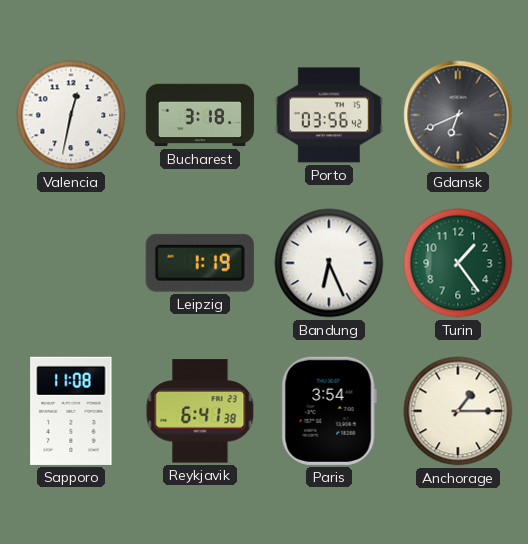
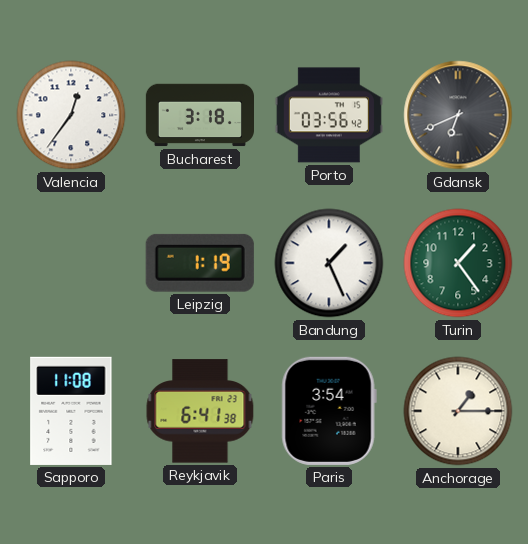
Valencia: 12:32 -> 12:36 (71, 115)
Bandung: 6:26 -> 1:26 (329, 263)
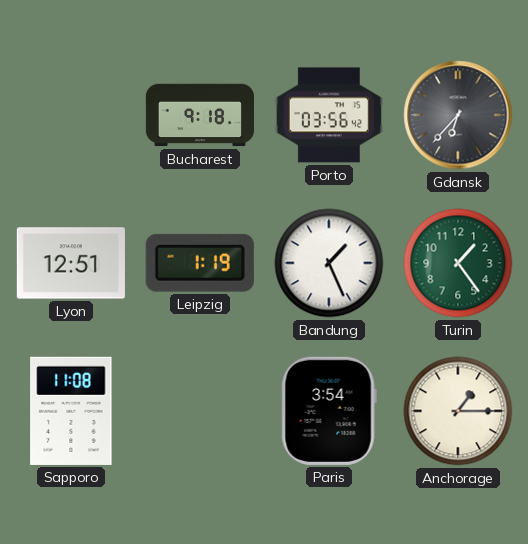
Valencia: 12:36 -> none (71, 115)
Bucharest: 3:18 -> 9:18 (199, 115)
Gdansk: 6:41 -> 6:37 (458, 115)
Lyon: none -> 12:51 (71, 263)
Reykjavik: 6:41 -> none (200, 411)
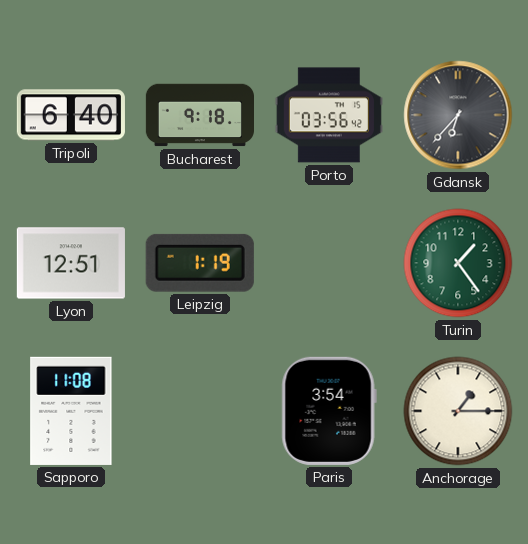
Tripoli: none -> 6:40 (71, 115)
Bandung: 1:26 -> none (329, 263)
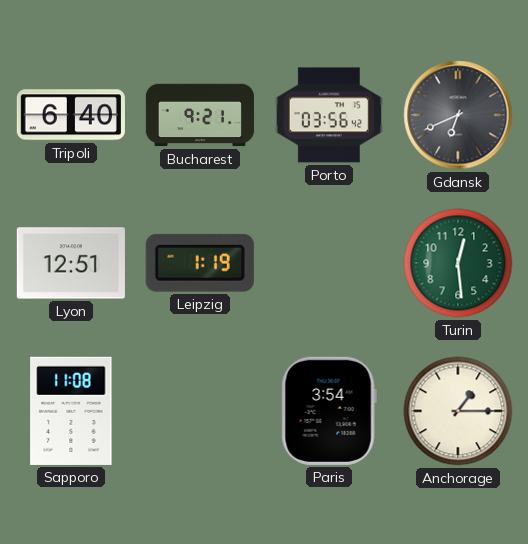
Bucharest: 9:18 -> 9:21 (199, 115)
Gdansk: 6:37 -> 6:41 (458, 115)
Turin: 1:24 -> 12:29 (458, 263)
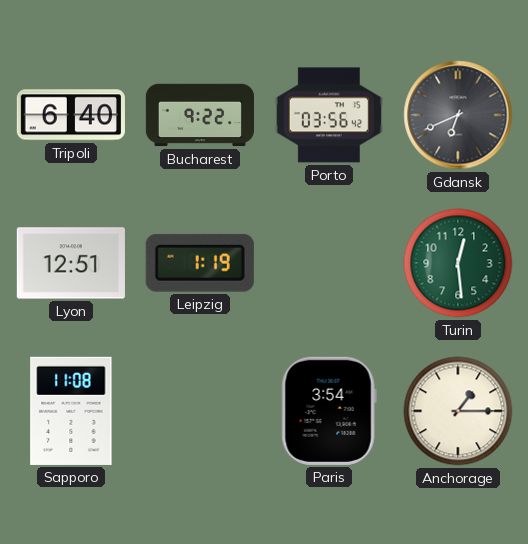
Bucharest: 9:21 -> 9:22 (199, 115)
